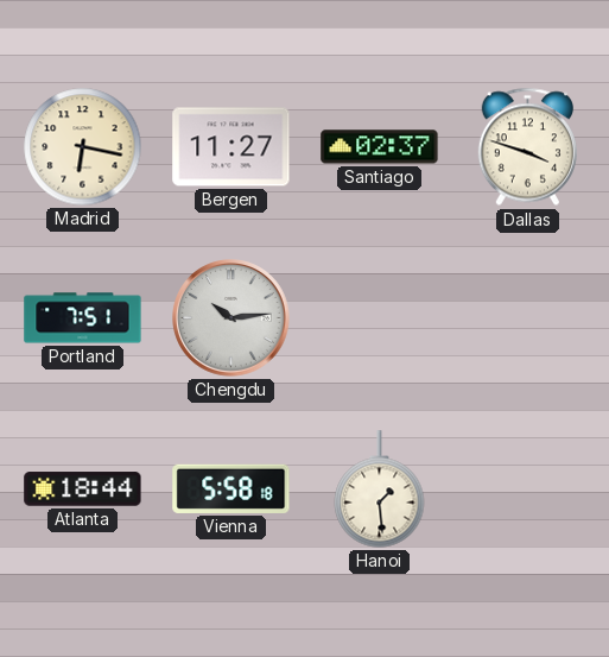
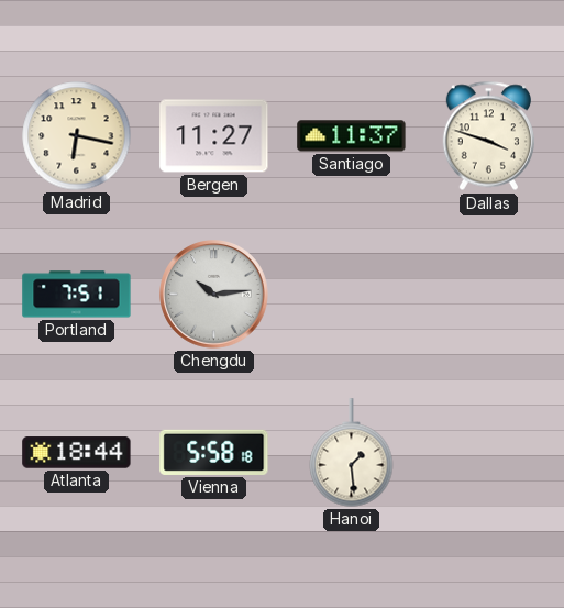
Santiago: 02:37 -> 11:37 (352, 136)
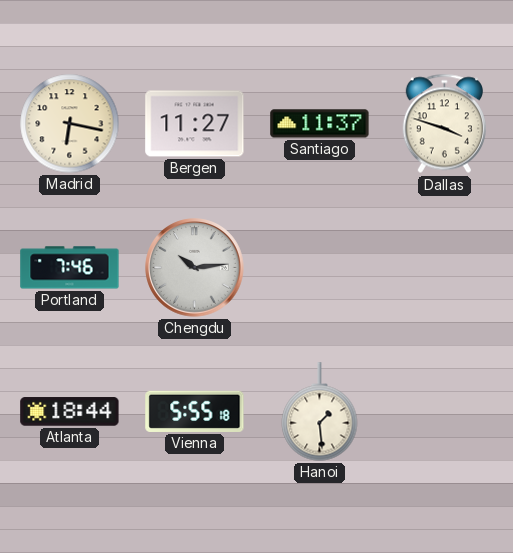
Portland: 7:51 -> 7:46 (70, 268)
Vienna: 5:58 -> 5:55 (195, 411)
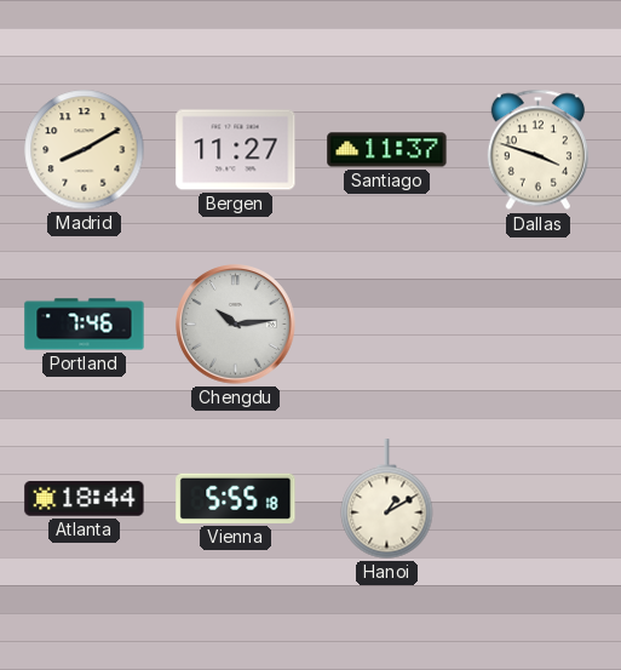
Madrid: 6:17 -> 8:10 (85, 150)
Hanoi: 1:29 -> 1:10 (387, 499)
